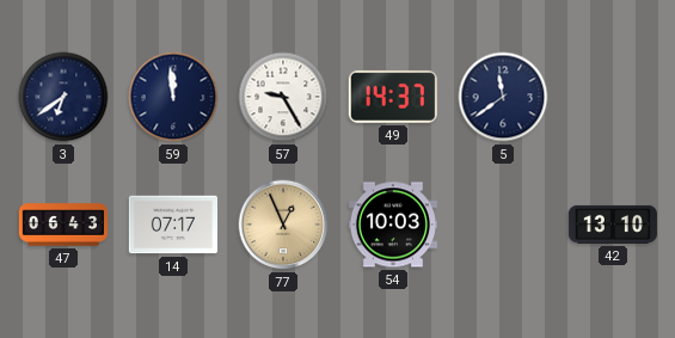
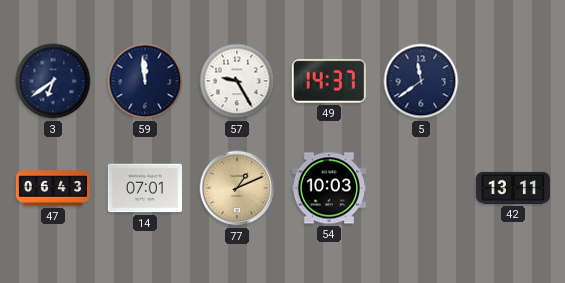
14: 07:17 -> 07:01 (144, 188)
77: 12:56 -> 1:11 (237, 188)
42: 13:10 -> 13:11 (513, 188)
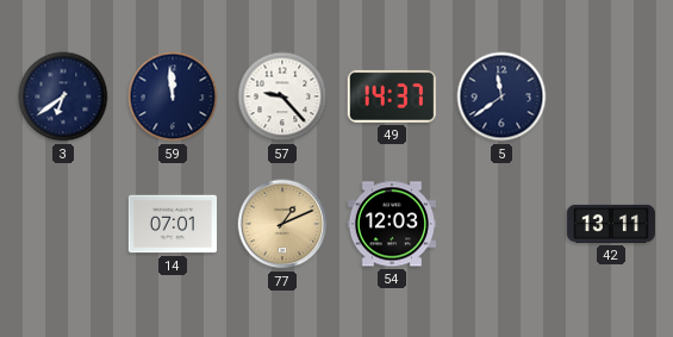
57: 9:25 -> 9:23 (282, 96)
47: 06:43 -> none (53, 188)
54: 10:03 -> 12:03 (392, 224)
